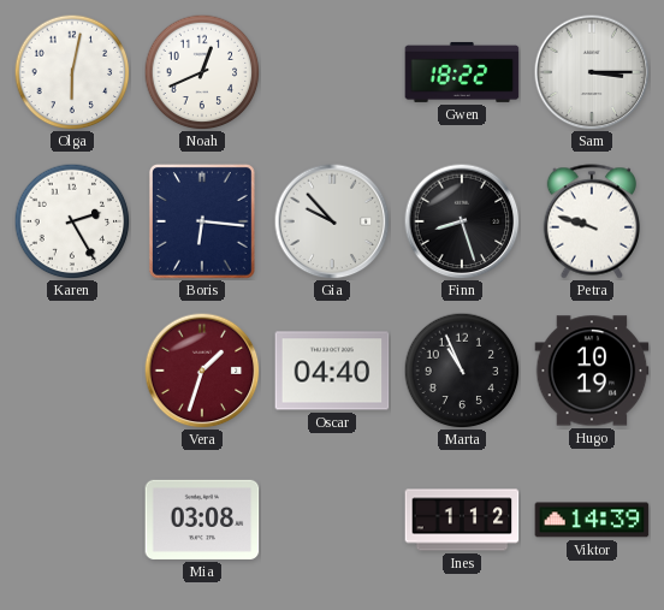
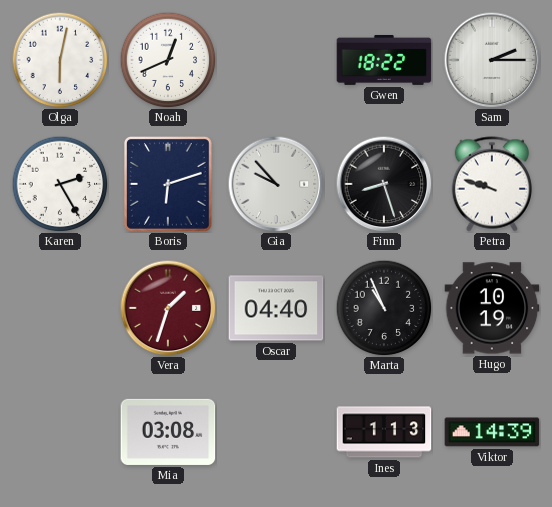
Sam: 3:15 -> 2:15 (492, 60)
Boris: 6:16 -> 6:12 (168, 185)
Ines: 1:12 -> 1:13 (384, 432)
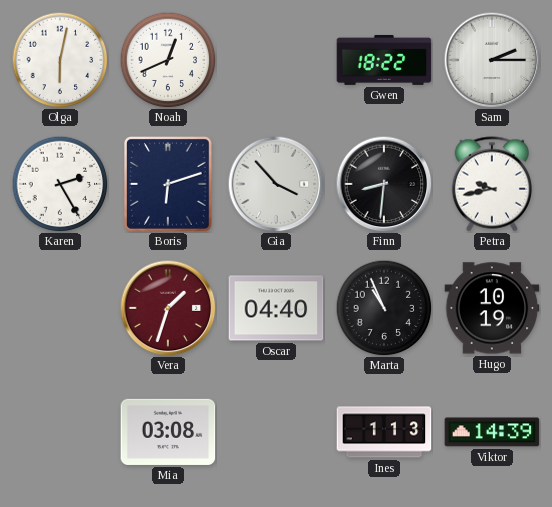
Gia: 9:53 -> 3:53 (276, 184)
Finn: 8:27 -> 8:31 (384, 184)
Petra: 9:48 -> 9:43 (491, 184)
